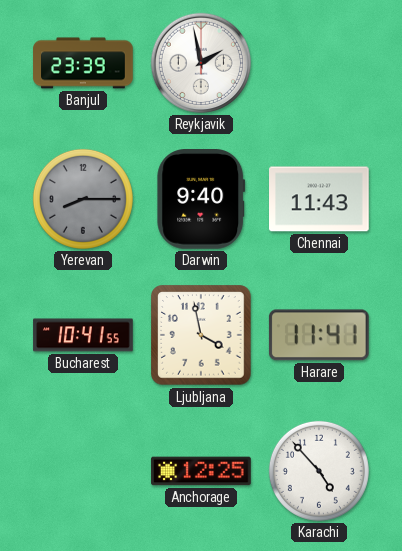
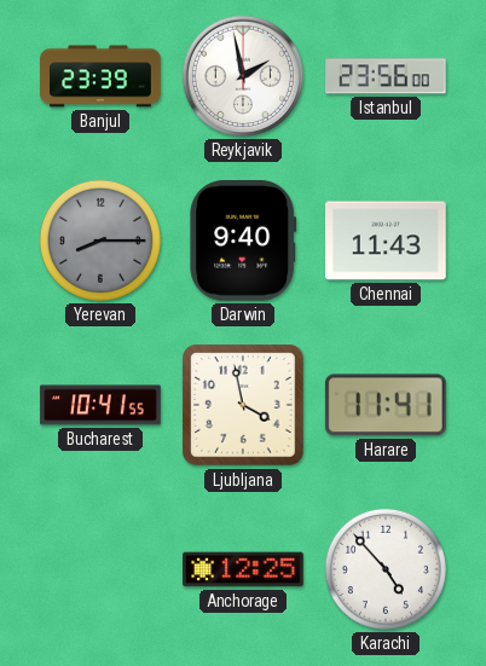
Istanbul: none -> 23:56 (387, 76)
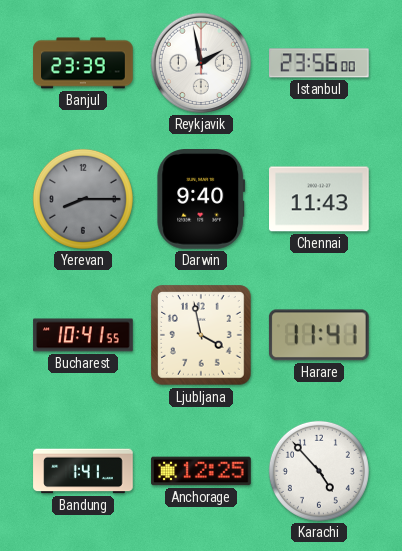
Bandung: none -> 1:41 (83, 471)
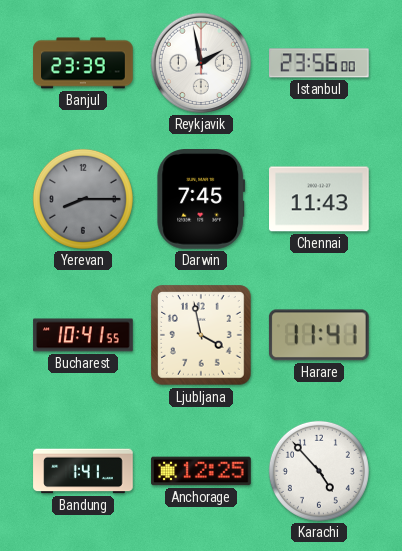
Darwin: 9:40 -> 7:45 (201, 200)
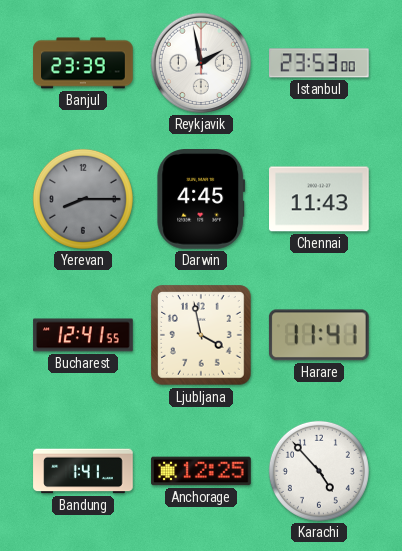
Istanbul: 23:56 -> 23:53 (320, 63)
Darwin: 7:45 -> 4:45 (201, 200)
Bucharest: 10:41 -> 12:41 (83, 335)
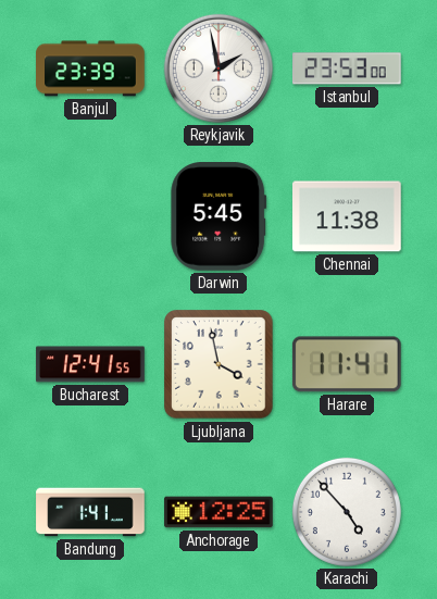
Yerevan: 8:15 -> none (83, 199)
Darwin: 4:45 -> 5:45 (218, 217)
Chennai: 11:43 -> 11:38 (348, 216)
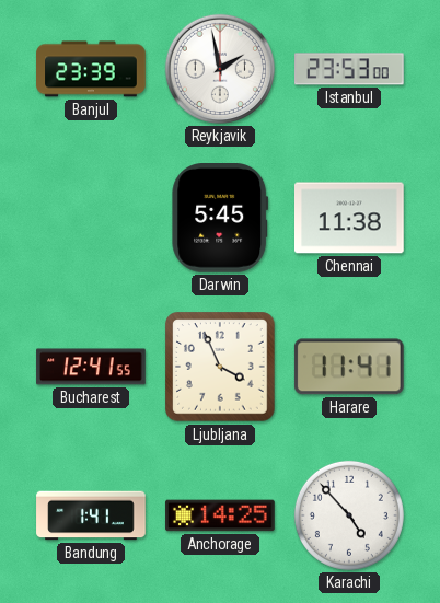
Ljubljana: 3:58 -> 3:56 (220, 367)
Anchorage: 12:25 -> 14:25 (220, 515)
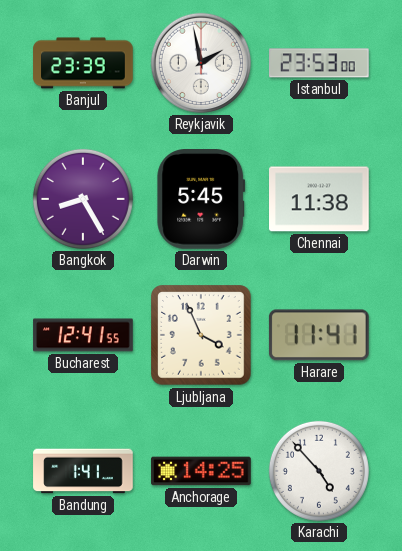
Bangkok: none -> 8:25 (83, 199)
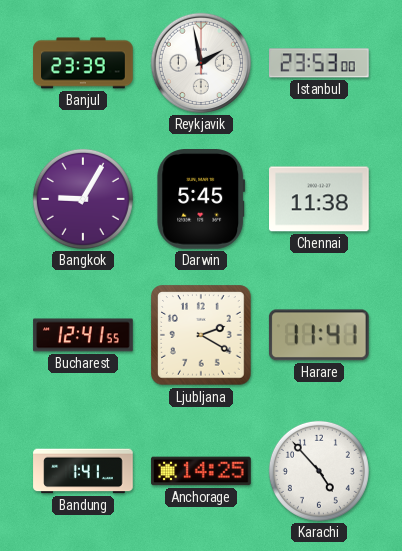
Bangkok: 8:25 -> 9:05 (83, 199)
Ljubljana: 3:56 -> 2:20 (201, 335)
